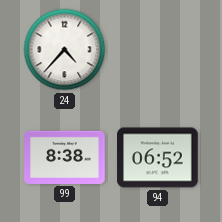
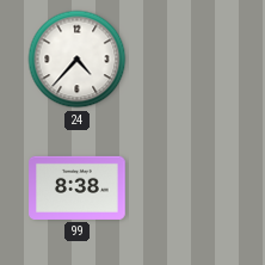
94: 06:52 -> none (158, 158)
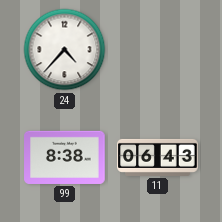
11: none -> 06:43 (158, 157)
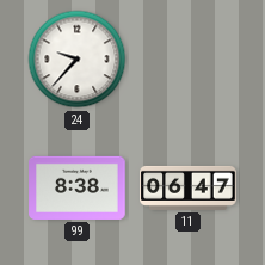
24: 4:37 -> 9:37 (78, 60)
11: 06:43 -> 06:47 (189, 187)
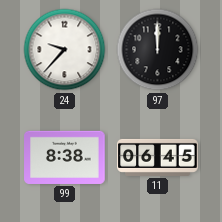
97: none -> 12:00 (158, 50)
11: 06:47 -> 06:45 (158, 157)
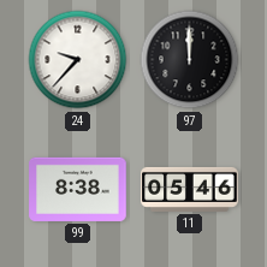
11: 06:45 -> 05:46 (190, 189)
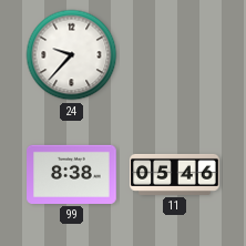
97: 12:00 -> none (190, 60)
